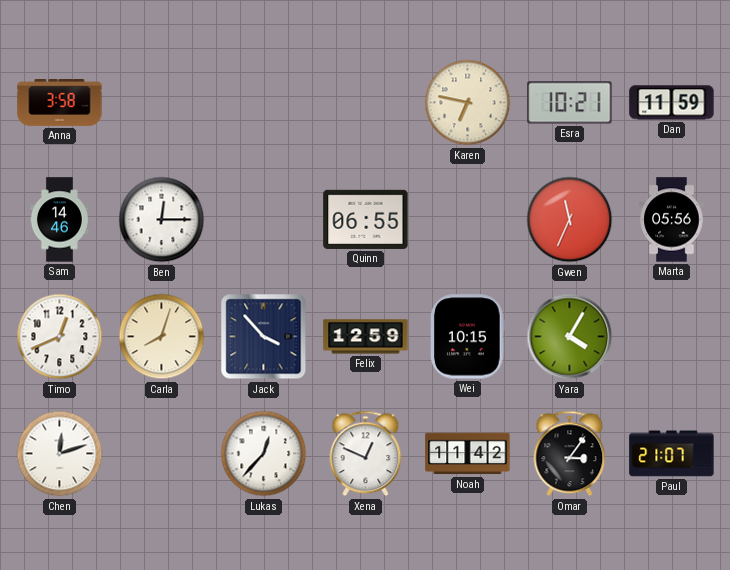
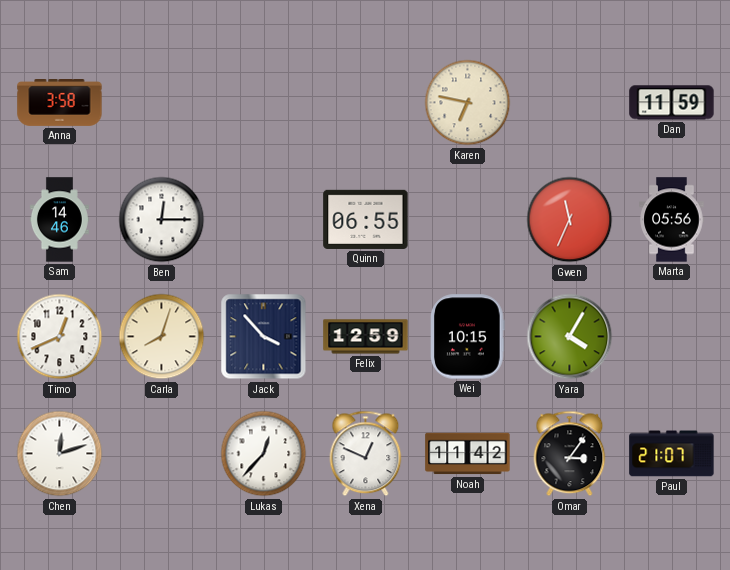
Esra: 10:21 -> none (570, 103)
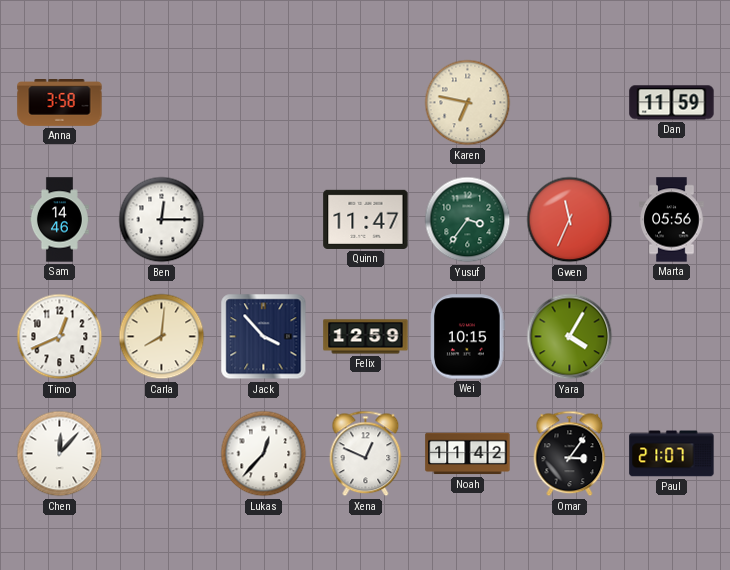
Quinn: 06:55 -> 11:47 (366, 219)
Yusuf: none -> 3:36 (468, 220)
Carla: 8:03 -> 8:01 (162, 337)
Chen: 12:12 -> 12:07 (60, 454)
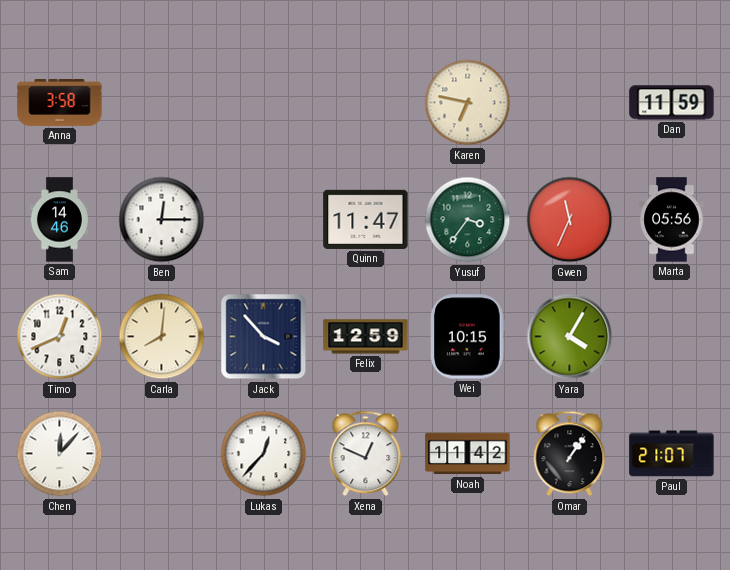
Omar: 3:06 -> 1:06 (570, 454)
